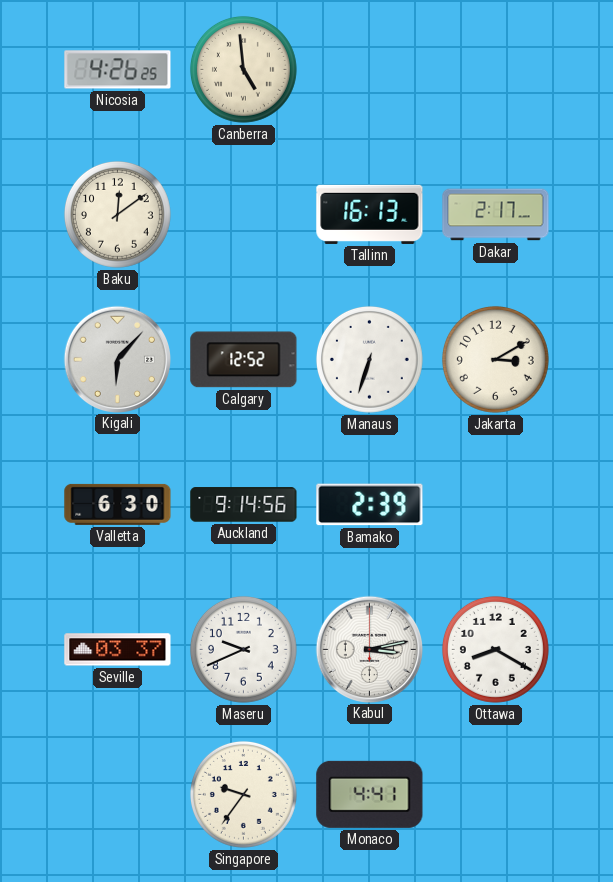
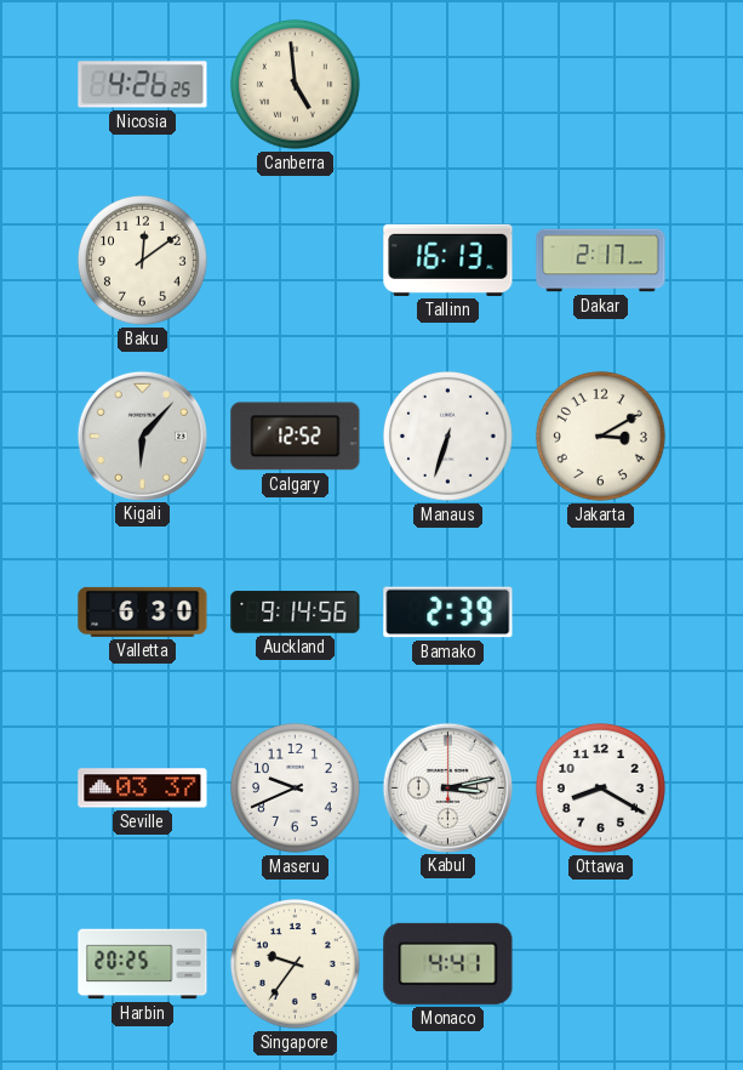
Harbin: none -> 20:25 (143, 964)
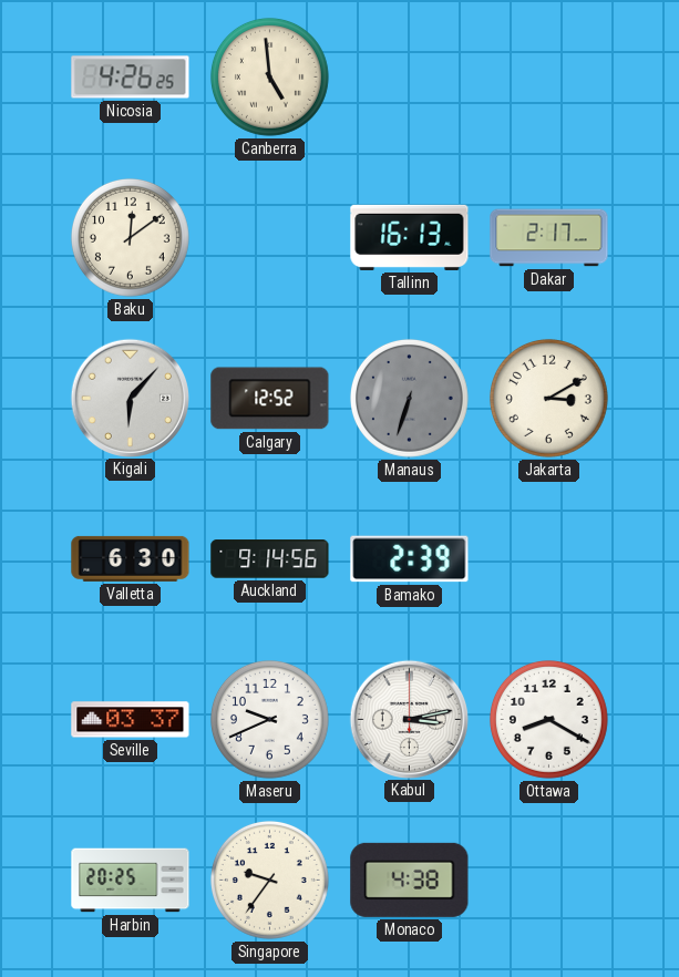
Manaus dial: white -> grey (409, 398)
Monaco: 4:41 -> 4:38 (410, 880)
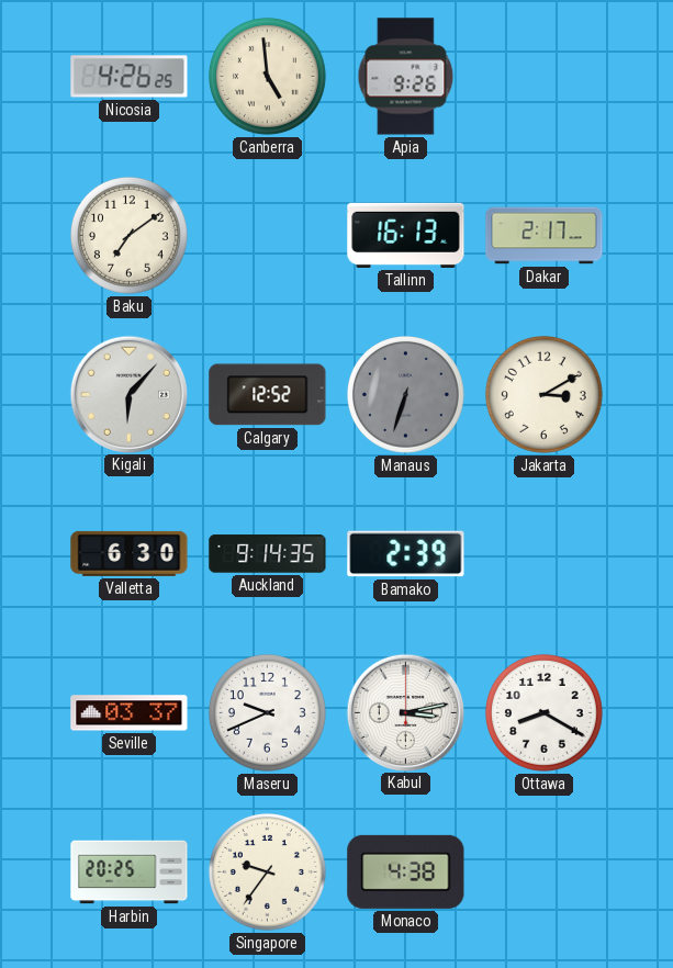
Apia: none -> 9:26 (406, 77)
Baku: 12:09 -> 7:09 (128, 235)
Auckland: 9:14:56 -> 9:14:35 (268, 554)
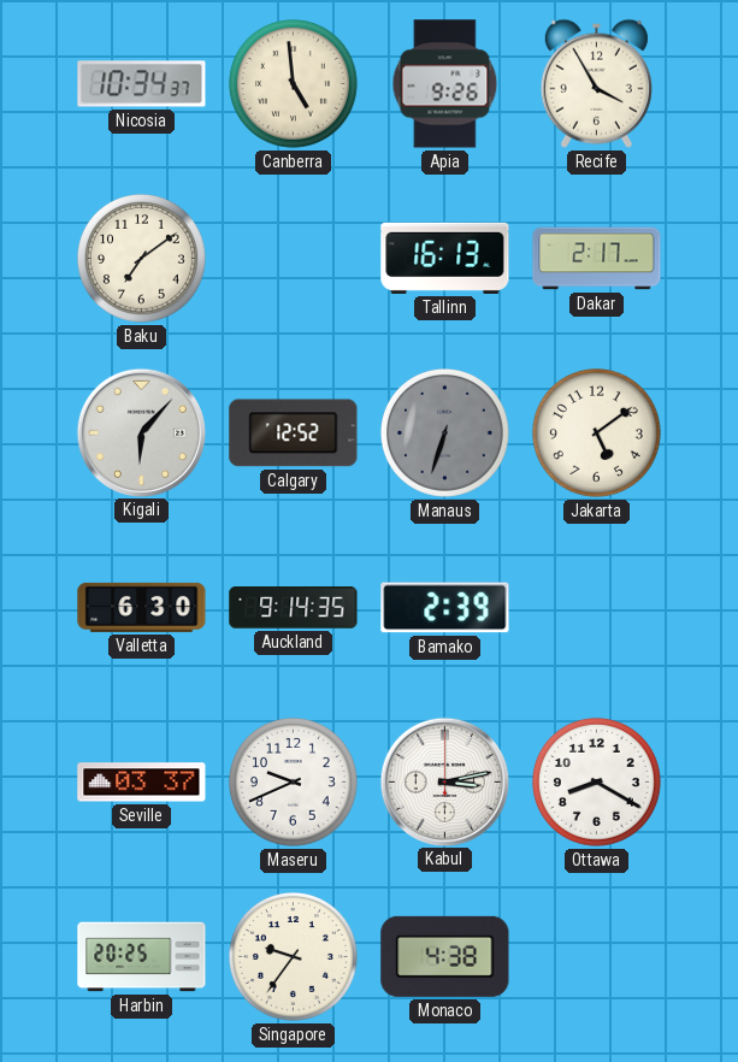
Nicosia: 4:26 -> 10:34 (142, 84)
Recife: none -> 3:55 (596, 83)
Jakarta: 3:10 -> 5:09 (596, 432)
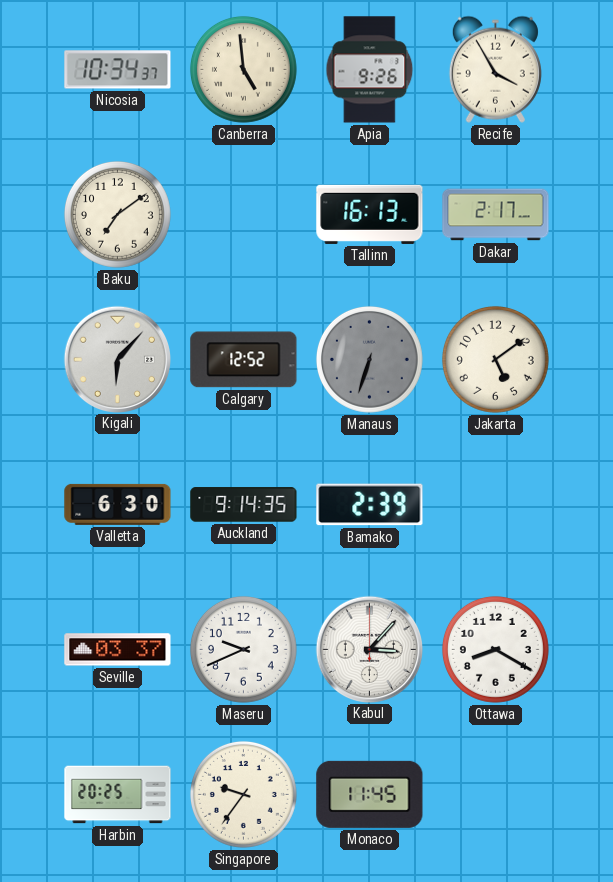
Kabul: 3:13 -> 3:07 (369, 649)
Monaco: 4:38 -> 11:45 (370, 794)
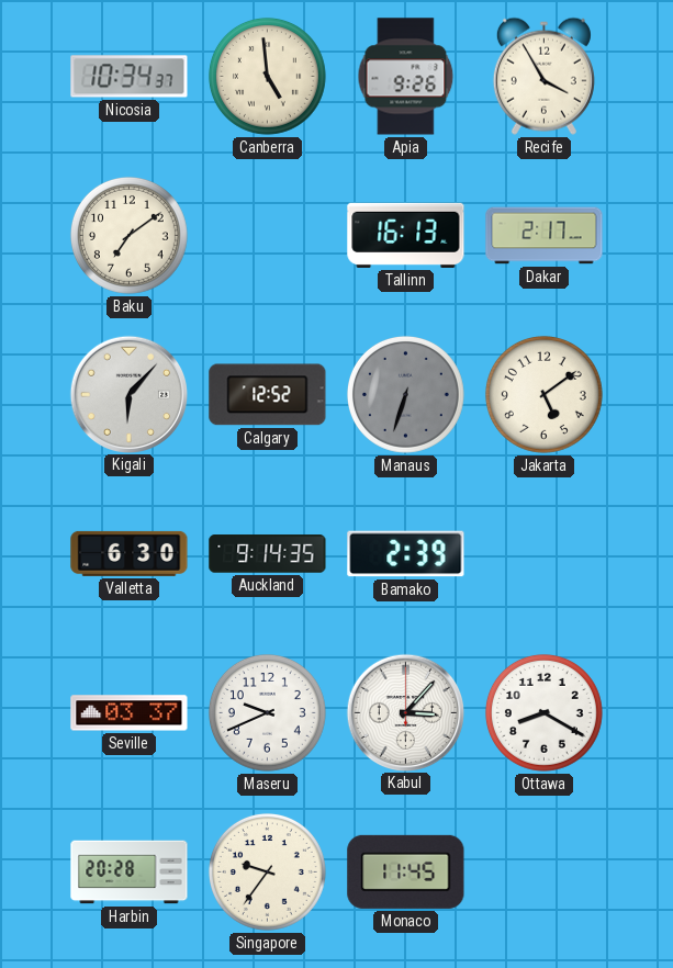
Harbin: 20:25 -> 20:28 (130, 873)
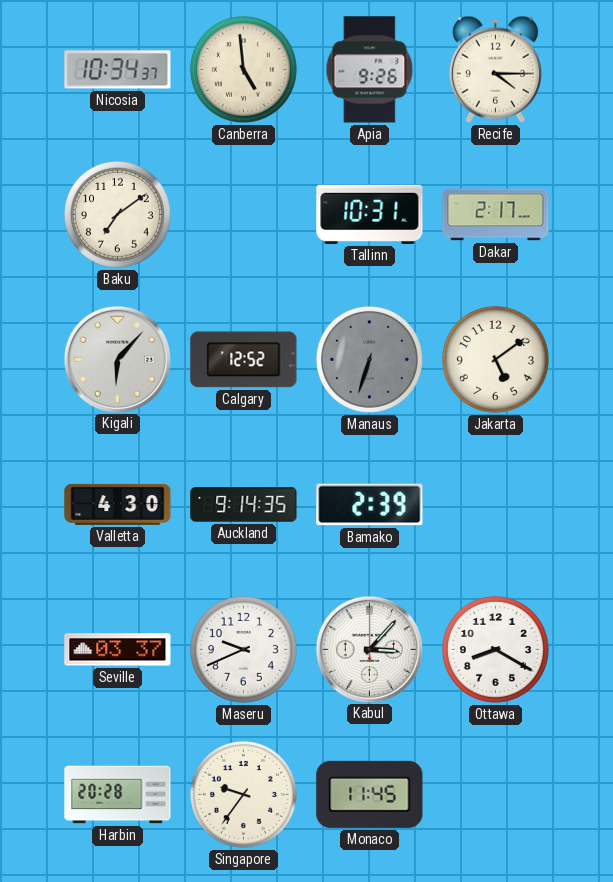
Recife: 3:55 -> 4:15 (495, 69)
Tallinn: 16:13 -> 10:31 (370, 214)
Valletta: 6:30 -> 4:30 (118, 504)
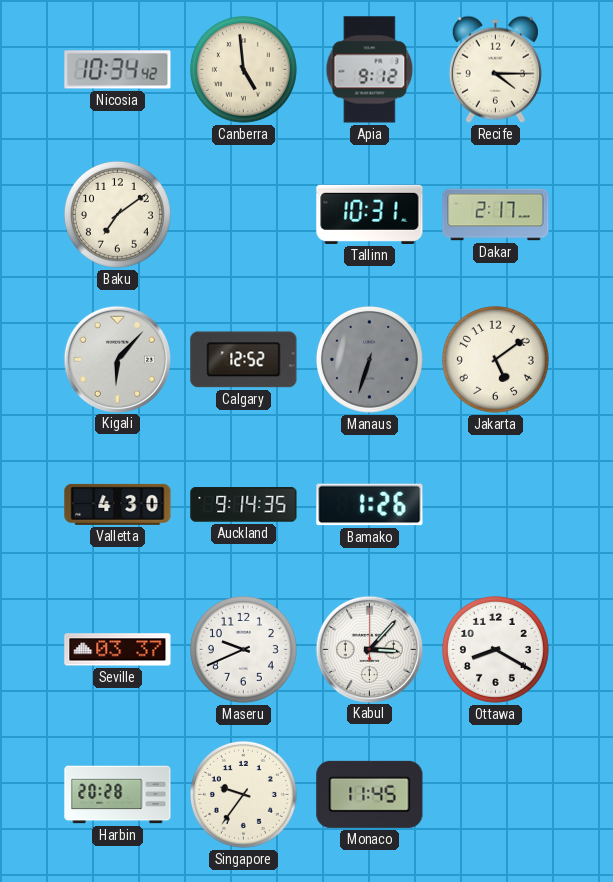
Nicosia: 10:34:37 -> 10:34:42 (118, 70)
Apia: 9:26 -> 9:12 (370, 70)
Bamako: 2:39 -> 1:26 (370, 505)
